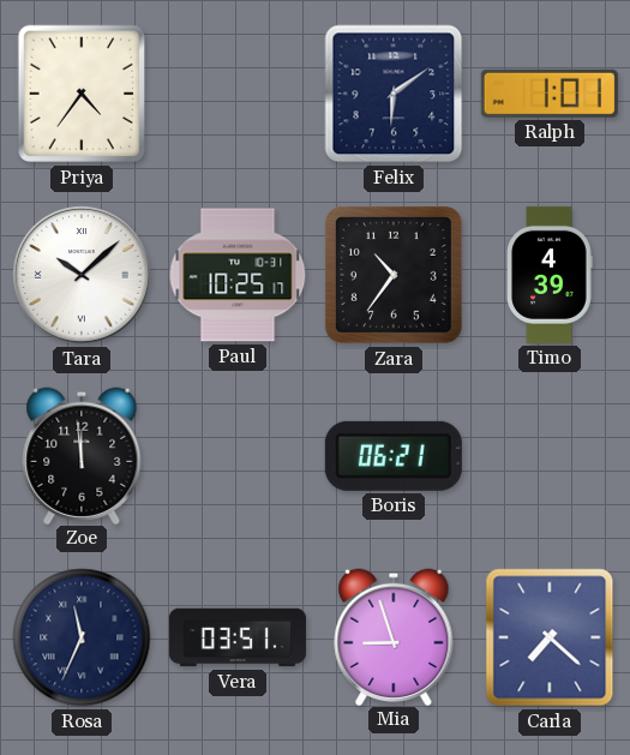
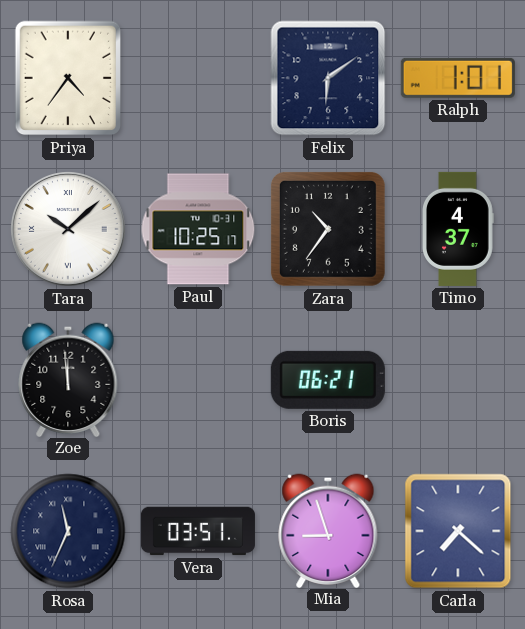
Timo: 4:39 -> 4:37 (458, 229)
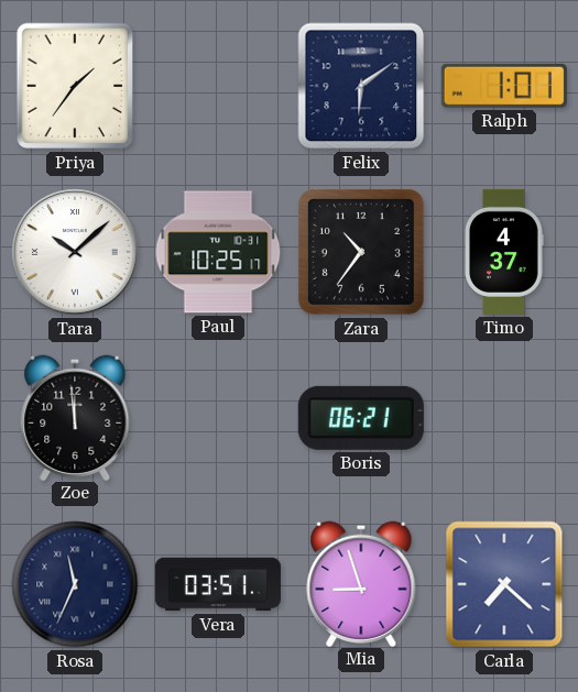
Priya: 4:36 -> 1:36 (74, 86)
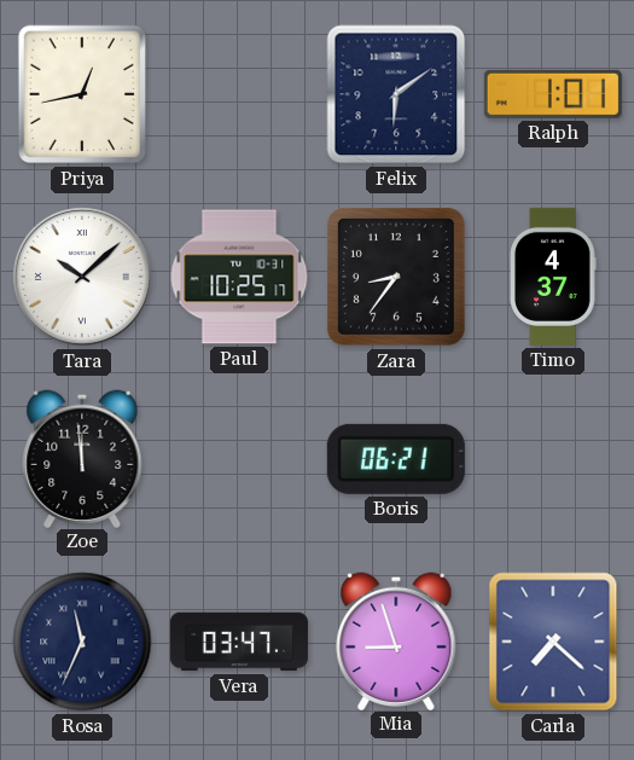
Priya: 1:36 -> 12:43 (81, 94)
Zara: 10:36 -> 8:36 (396, 277)
Vera: 03:51 -> 03:47 (239, 642)
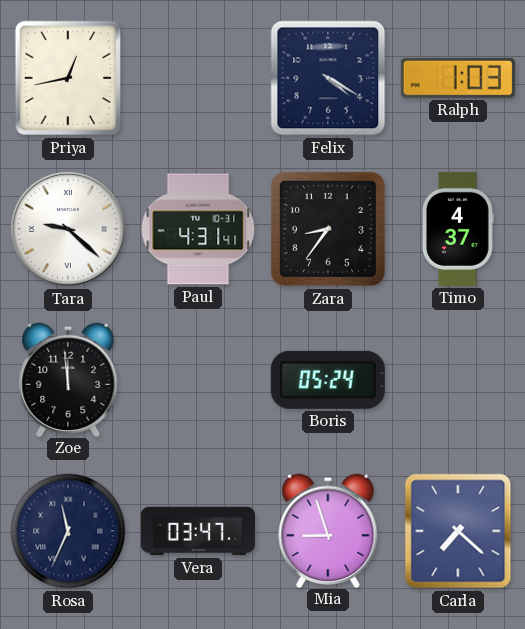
Felix: 6:09 -> 4:20 (328, 78)
Ralph: 1:01 -> 1:03 (458, 78)
Tara: 10:08 -> 9:22 (69, 230)
Paul: 10:25 -> 4:31 (198, 229)
Boris: 06:21 -> 05:24 (328, 380)
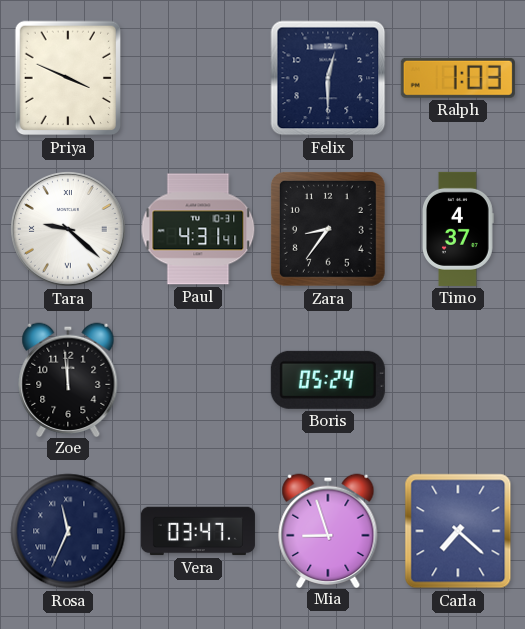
Priya: 12:43 -> 3:49 (67, 78)
Felix: 4:20 -> 12:30 (328, 78)
